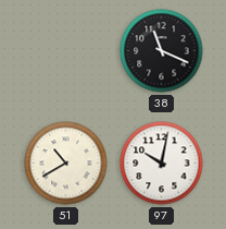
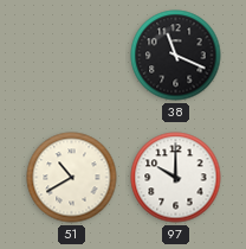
97: 10:02 -> 10:00 (176, 178)
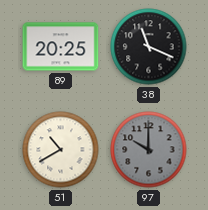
89: none -> 20:25 (61, 47)
97 dial: white -> grey (149, 150)
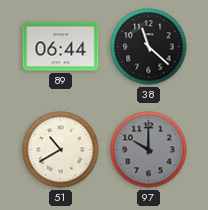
89: 20:25 -> 06:44 (61, 47)
38: 11:19 -> 11:22 (149, 47)
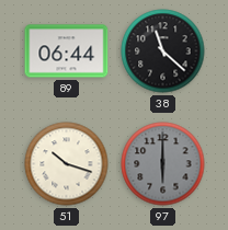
51: 10:40 -> 10:18 (67, 164)
97: 10:00 -> 6:00 (163, 164)
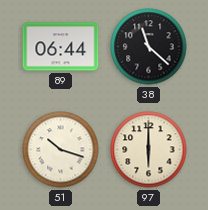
97 dial: grey -> cream (149, 150)
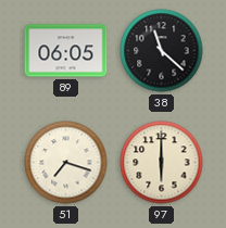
89: 06:44 -> 06:05 (66, 51)
51: 10:18 -> 7:18 (66, 163)
